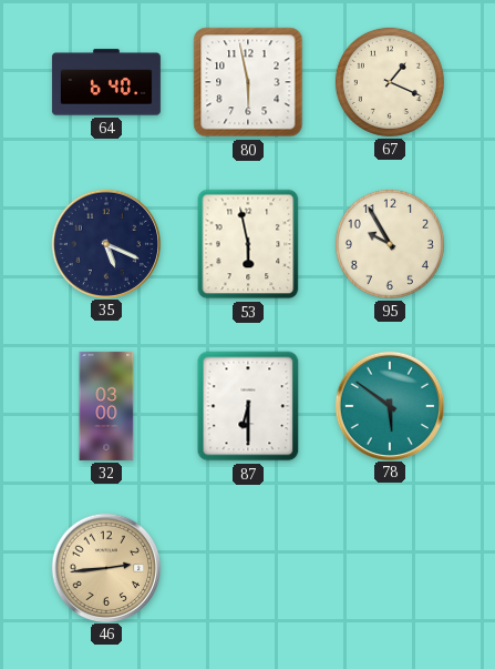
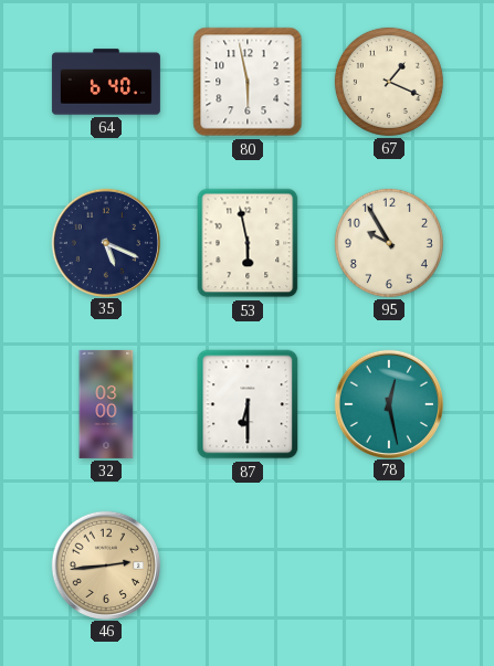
78: 5:51 -> 12:28 (388, 403)
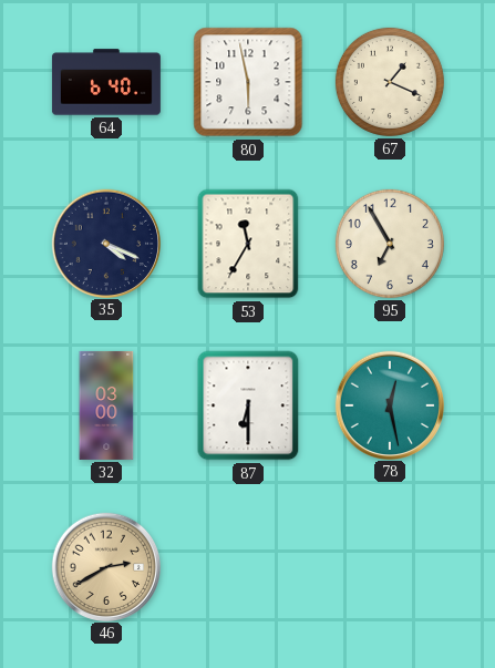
35: 5:19 -> 4:19 (105, 243)
53: 5:58 -> 11:35 (248, 244)
95: 9:55 -> 6:55 (390, 244)
46: 2:44 -> 2:40 (105, 566)
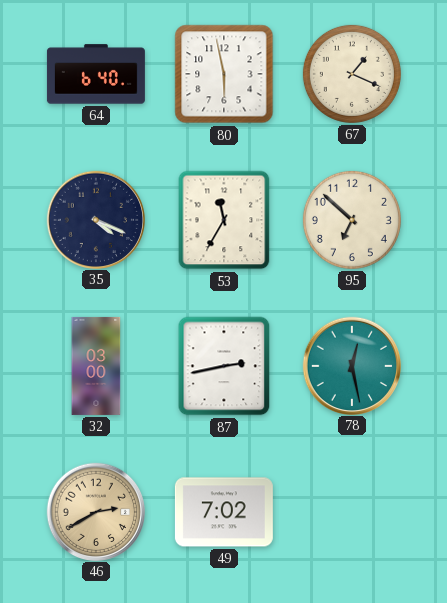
95: 6:55 -> 6:52 (352, 220)
87: 6:30 -> 2:43 (224, 366)
49: none -> 7:02 (224, 512)
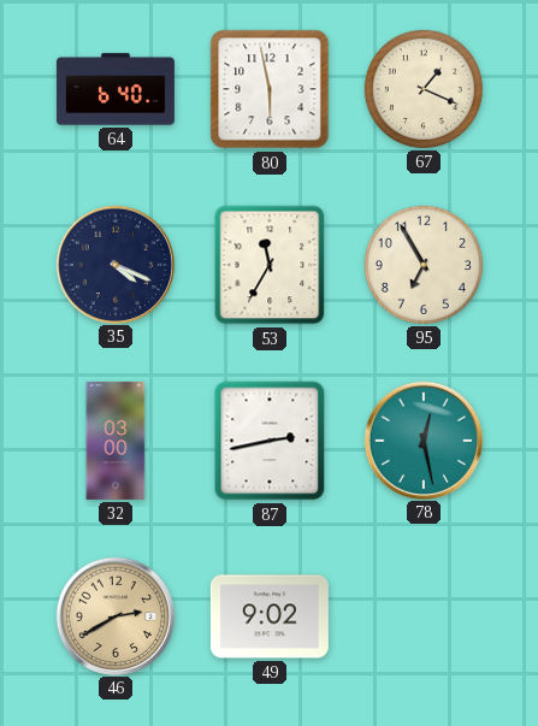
95: 6:52 -> 6:55 (424, 265)
49: 7:02 -> 9:02 (270, 616)
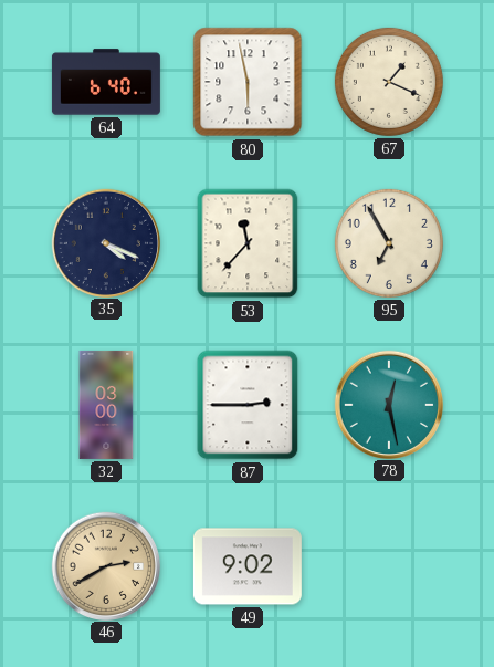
53: 11:35 -> 11:37 (248, 243)
87: 2:43 -> 2:45 (248, 405)
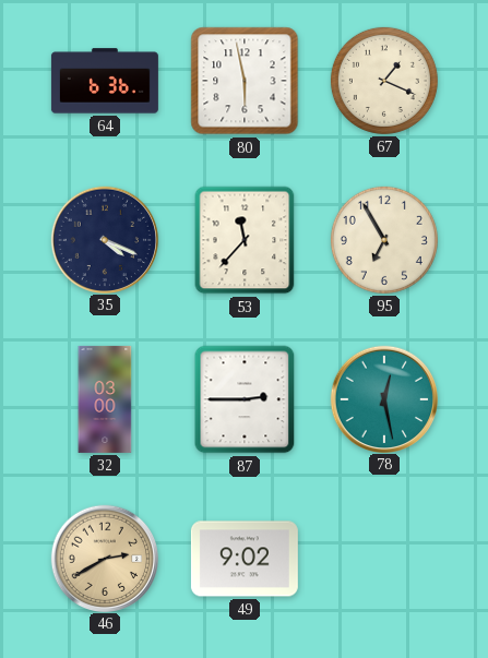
64: 6:40 -> 6:36 (105, 81)
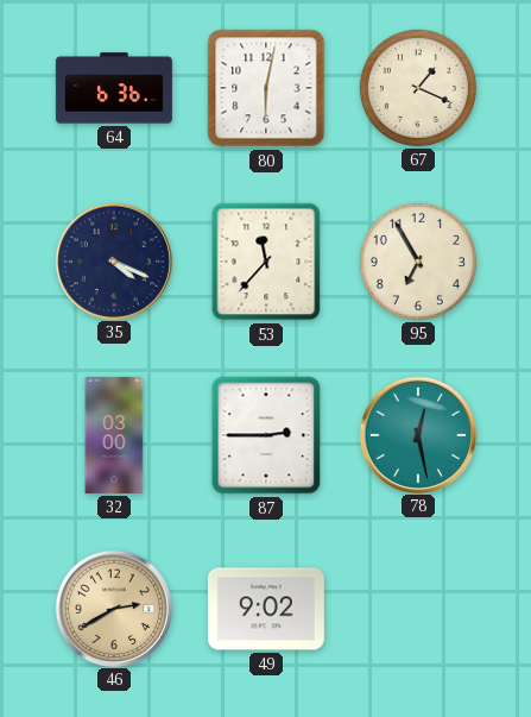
80: 5:58 -> 6:02 (266, 88)
